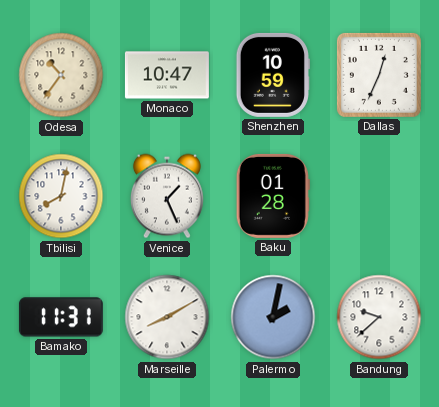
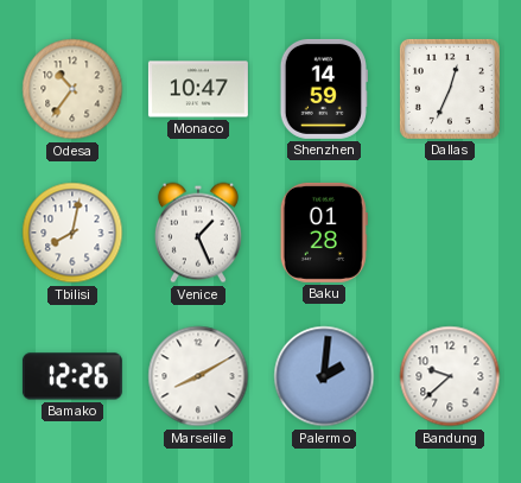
Shenzhen: 10:59 -> 14:59 (323, 89)
Bamako: 11:31 -> 12:26 (72, 376)
Palermo: 2:02 -> 2:01 (324, 376)
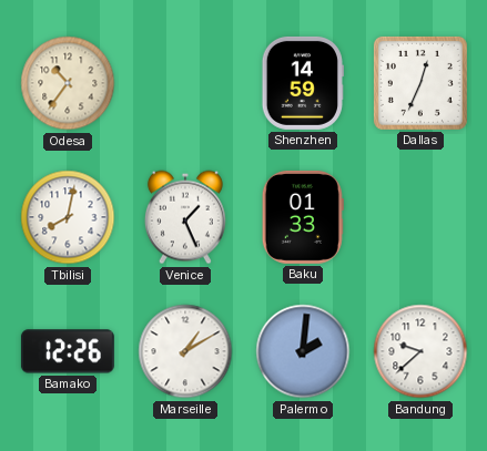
Monaco: 10:47 -> none (198, 89)
Baku: 01:28 -> 01:33 (303, 217)
Marseille: 8:10 -> 1:10 (185, 351)
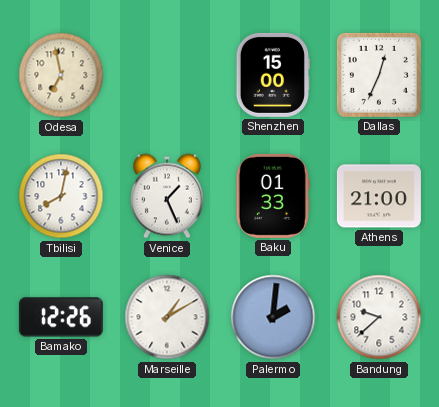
Odesa: 10:36 -> 6:58 (61, 75)
Shenzhen: 14:59 -> 15:00 (272, 75)
Athens: none -> 21:00 (379, 196)
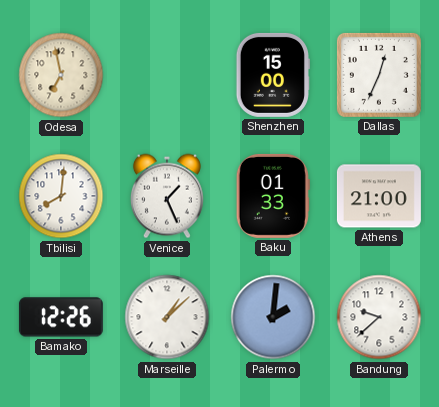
Tbilisi: 8:02 -> 8:01 (61, 196)
Marseille: 1:10 -> 1:08 (167, 317)
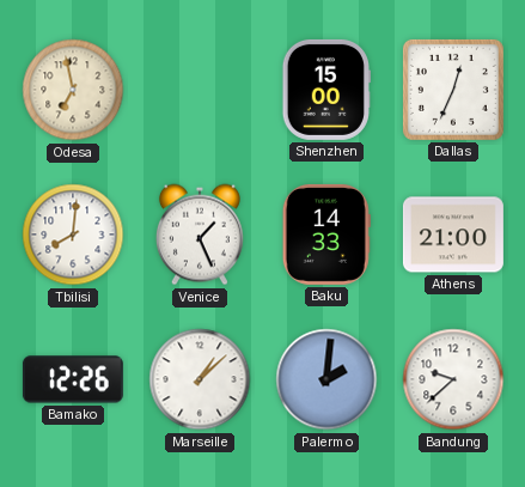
Baku: 01:33 -> 14:33 (326, 235)
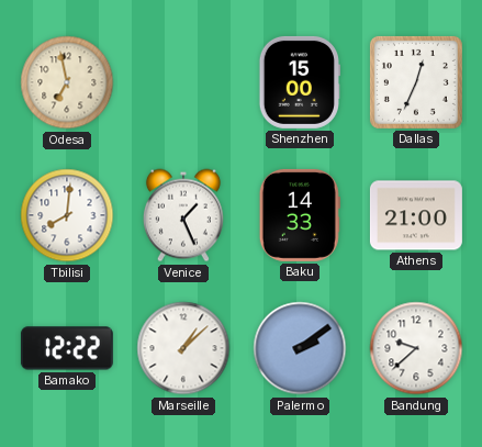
Bamako: 12:26 -> 12:22 (67, 348)
Palermo: 2:01 -> 2:09 (300, 348)
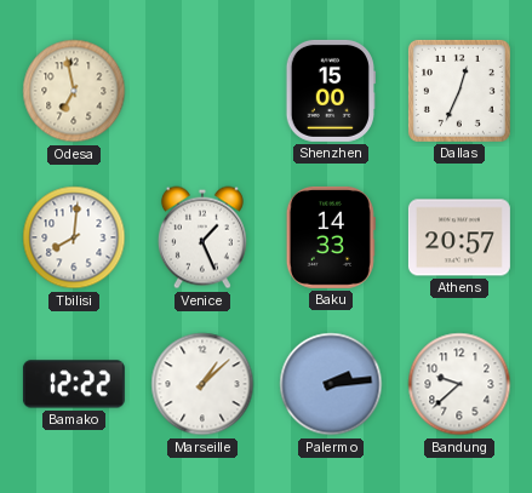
Athens: 21:00 -> 20:57 (459, 237)
Palermo: 2:09 -> 2:14 (331, 384)
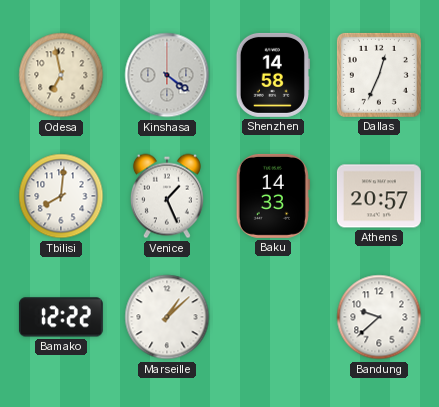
Kinshasa: none -> 4:21 (167, 75)
Shenzhen: 15:00 -> 14:58 (272, 75)
Palermo: 2:14 -> none (331, 384)
